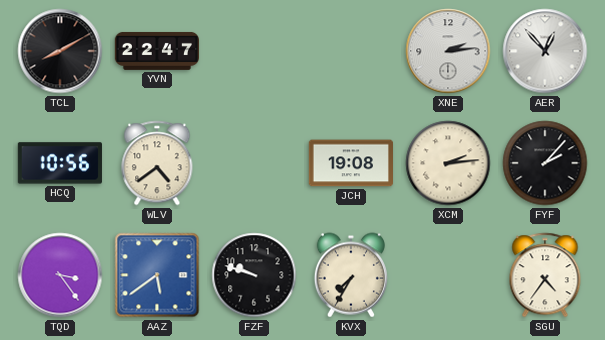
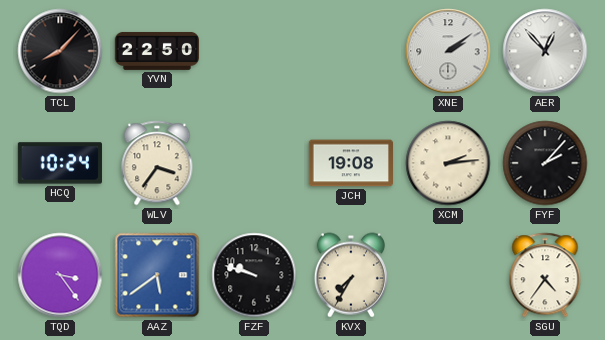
TCL: 8:10 -> 8:07 (60, 51)
YVN: 22:47 -> 22:50 (156, 51)
XNE: 2:14 -> 2:09 (448, 51)
HCQ: 10:56 -> 10:24 (60, 163)
WLV: 4:39 -> 3:36 (157, 163)
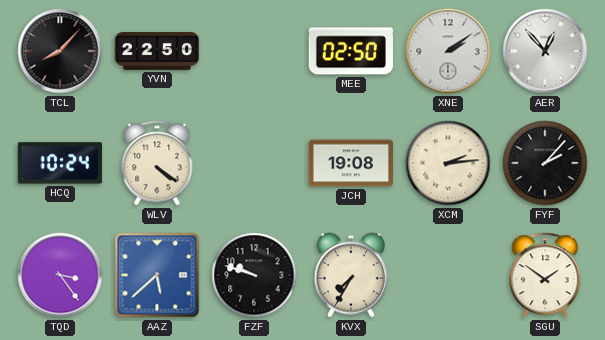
MEE: none -> 02:50 (351, 51)
WLV: 3:36 -> 4:21 (157, 163)
AAZ: 5:39 -> 5:38 (157, 275)
SGU: 4:36 -> 1:51 (545, 275)
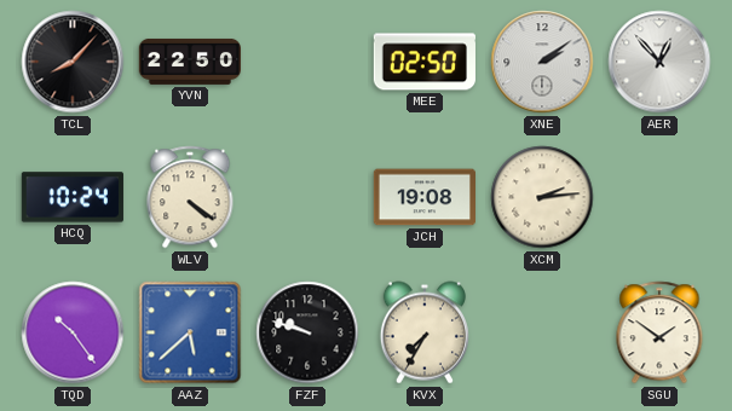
FYF: 2:07 -> none (545, 163)
TQD: 3:24 -> 10:24 (73, 332)
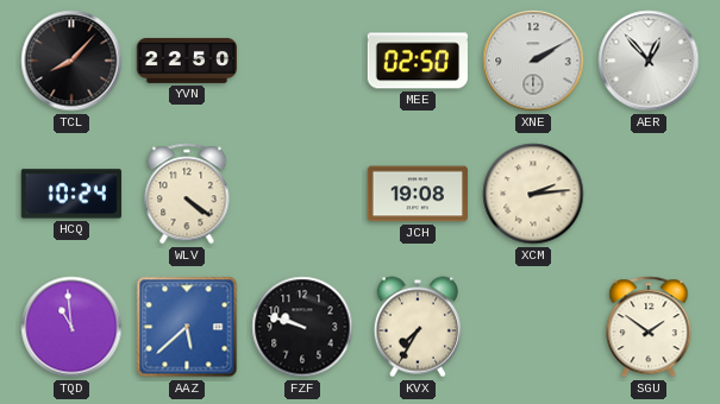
XNE: 2:09 -> 2:10 (533, 61)
TQD: 10:24 -> 10:59 (71, 327)
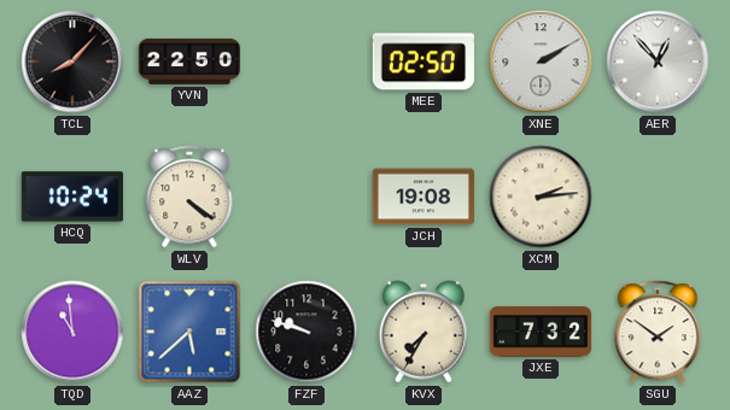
JXE: none -> 7:32 (539, 332)
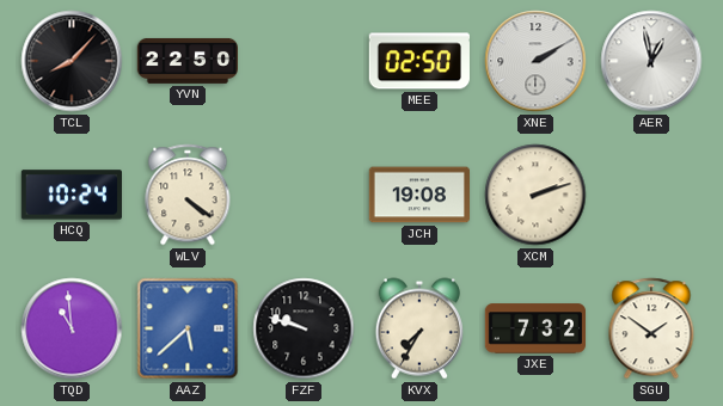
AER: 12:53 -> 12:58 (651, 61)
XCM: 2:14 -> 2:12 (535, 195)
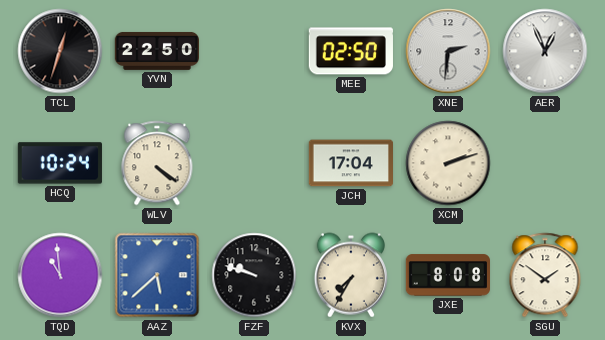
TCL: 8:07 -> 12:33 (60, 51)
XNE: 2:10 -> 2:31 (448, 51)
AER: 12:58 -> 12:56 (545, 51)
JCH: 19:08 -> 17:04 (350, 163)
JXE: 7:32 -> 8:08 (447, 275)
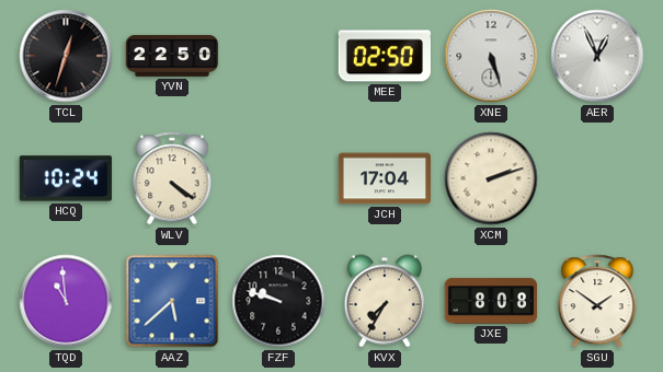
XNE: 2:31 -> 5:27 (491, 56)
